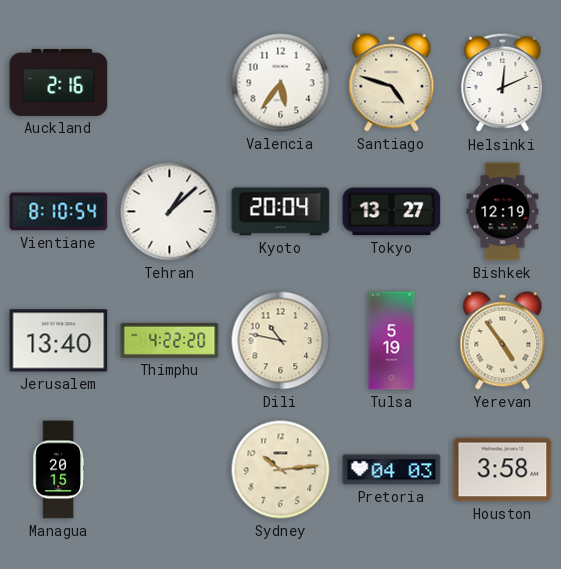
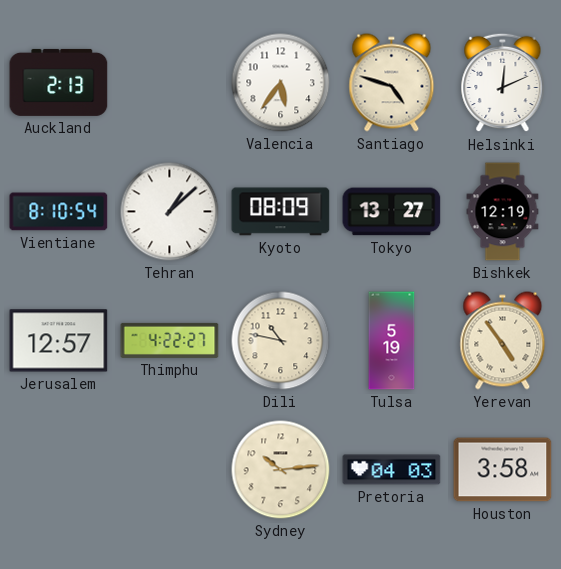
Auckland: 2:16 -> 2:13 (59, 82)
Kyoto: 20:04 -> 08:09 (281, 212)
Jerusalem: 13:40 -> 12:57 (59, 341)
Thimphu: 4:22:20 -> 4:22:27 (170, 340)
Managua: 20:15 -> none (58, 470)
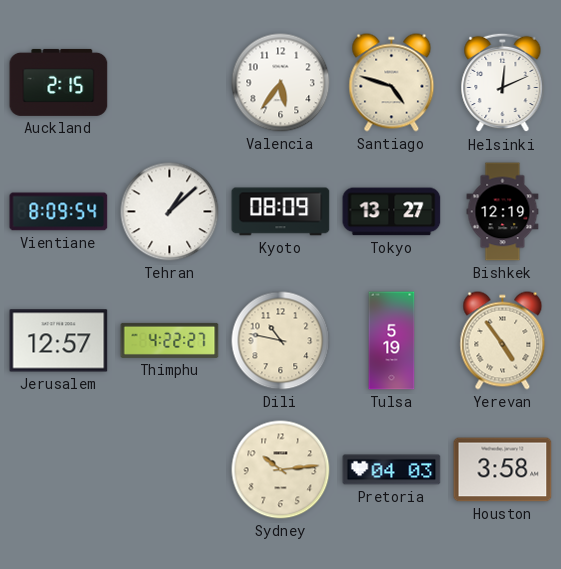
Auckland: 2:13 -> 2:15 (59, 82)
Vientiane: 8:10 -> 8:09 (59, 212)
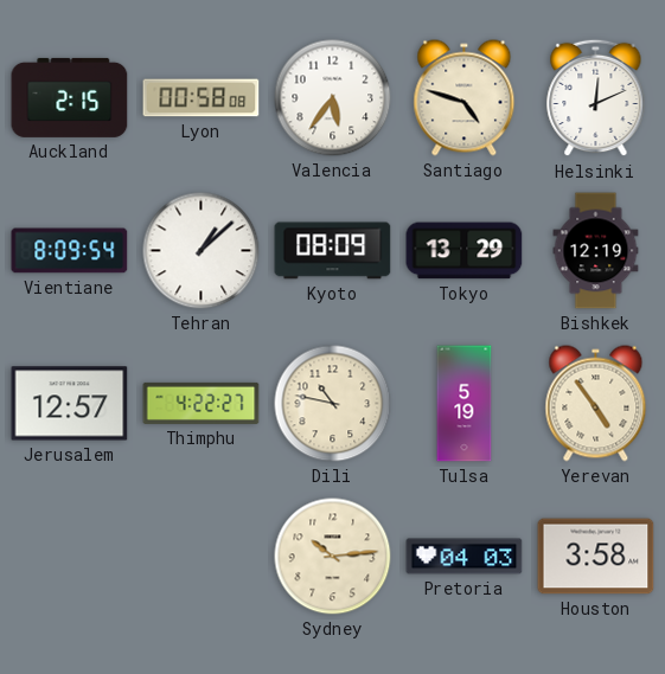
Lyon: none -> 00:58 (202, 98)
Tokyo: 13:27 -> 13:29 (465, 251)
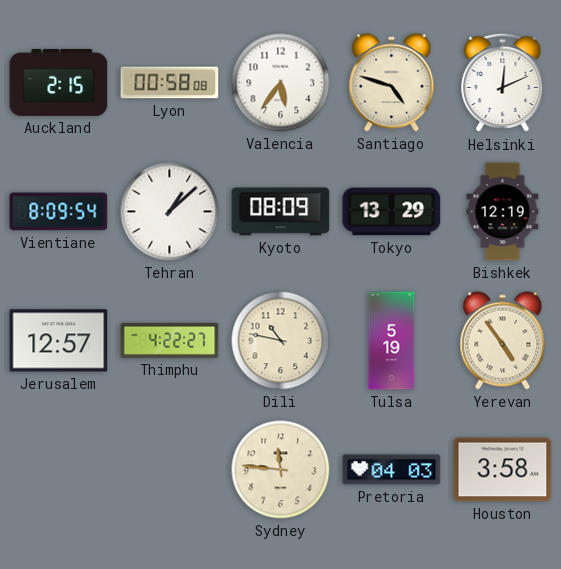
Sydney: 10:14 -> 11:46 (281, 470)
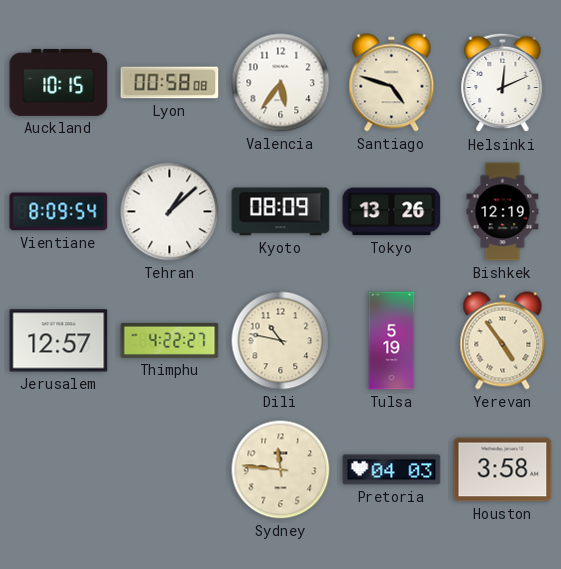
Auckland: 2:15 -> 10:15 (59, 82)
Tokyo: 13:29 -> 13:26 (392, 212)
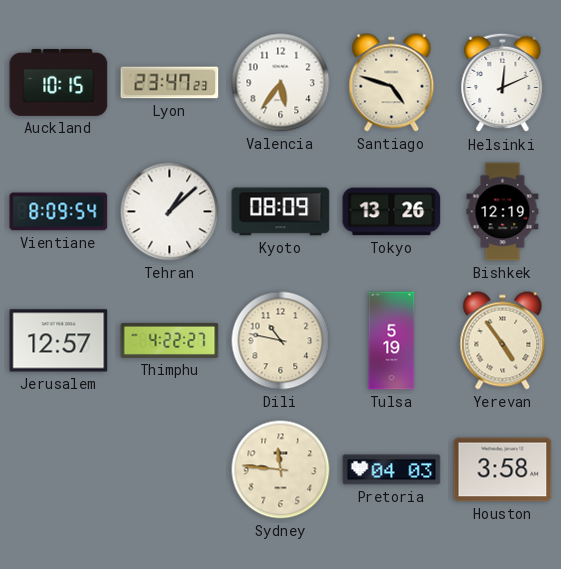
Lyon: 00:58 -> 23:47 (170, 83)
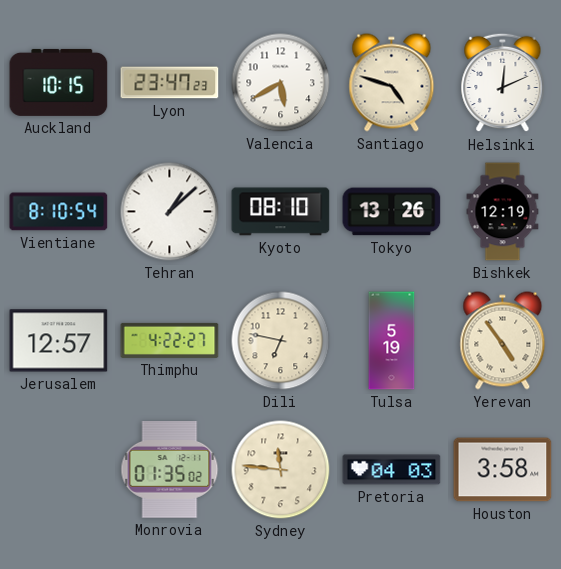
Valencia: 5:36 -> 5:40 (281, 83)
Vientiane: 8:09 -> 8:10 (59, 212)
Kyoto: 08:09 -> 08:10 (281, 212)
Dili: 10:47 -> 6:47 (281, 341)
Monrovia: none -> 01:35 (170, 470)
